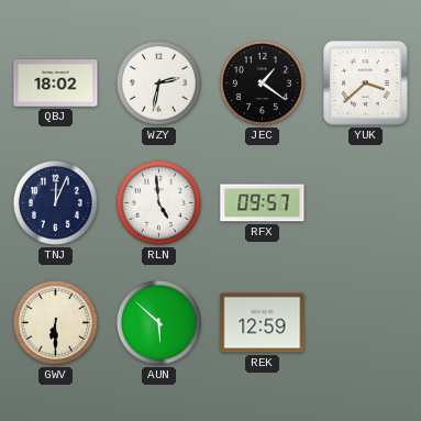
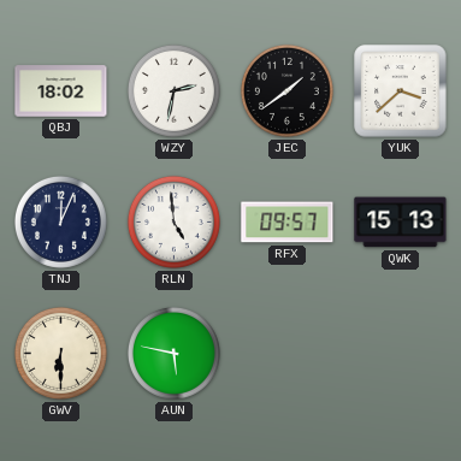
JEC: 1:21 -> 1:39 (286, 90)
QWK: none -> 15:13 (401, 223)
AUN: 5:52 -> 5:47 (173, 353)
REK: 12:59 -> none (263, 323)
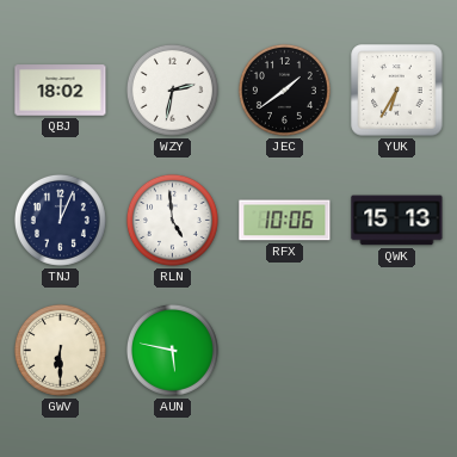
YUK: 3:38 -> 6:35 (397, 91)
RFX: 09:57 -> 10:06 (285, 221)
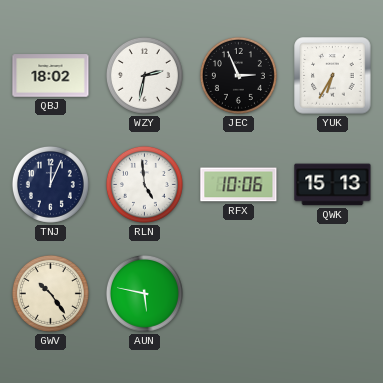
JEC: 1:39 -> 2:56 (238, 75)
GWV: 6:30 -> 10:24 (50, 293)
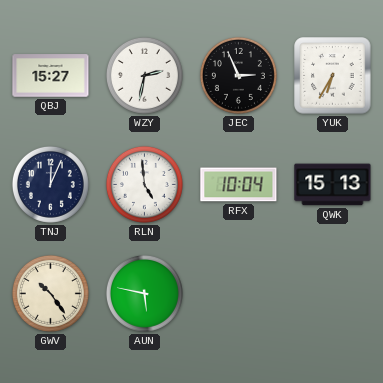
QBJ: 18:02 -> 15:27 (51, 76)
RFX: 10:06 -> 10:04 (239, 185)
